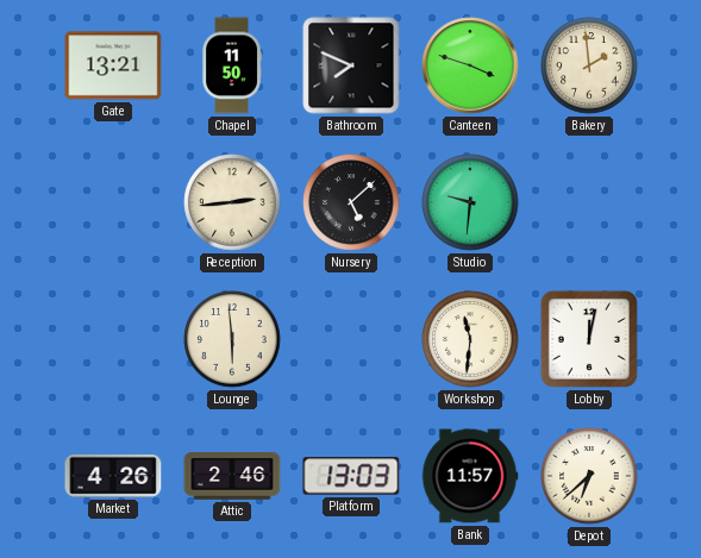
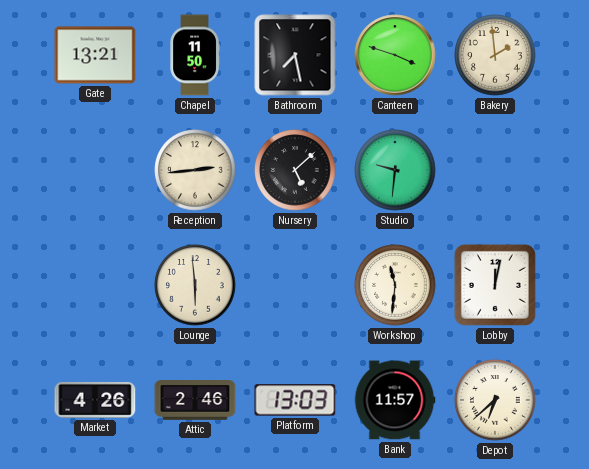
Bathroom: 7:49 -> 7:28 (295, 55)
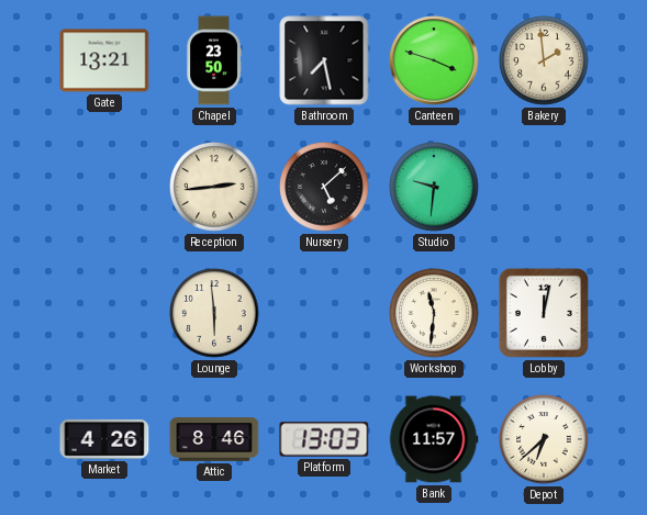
Chapel: 11:50 -> 23:50 (214, 60)
Attic: 2:46 -> 8:46 (214, 440)
